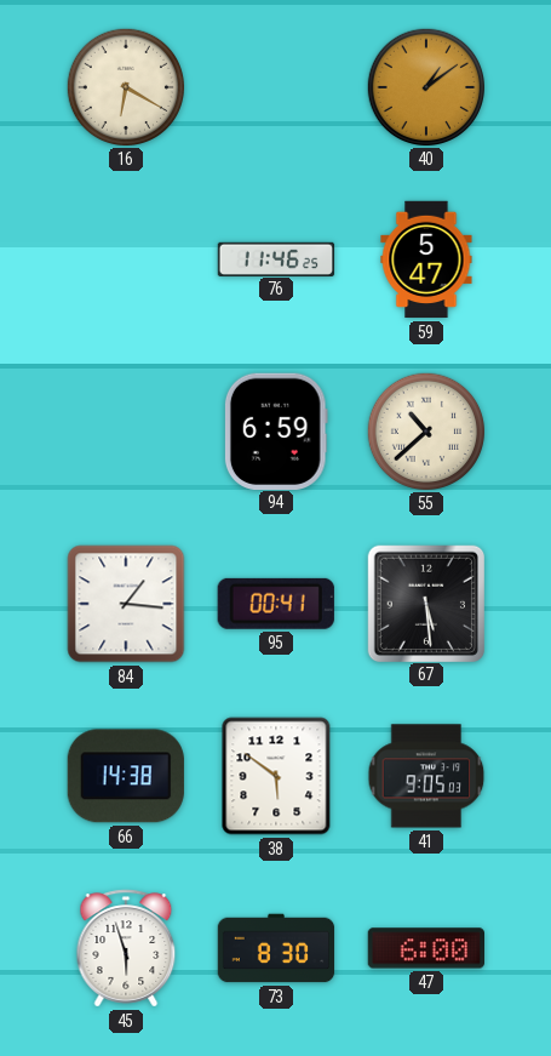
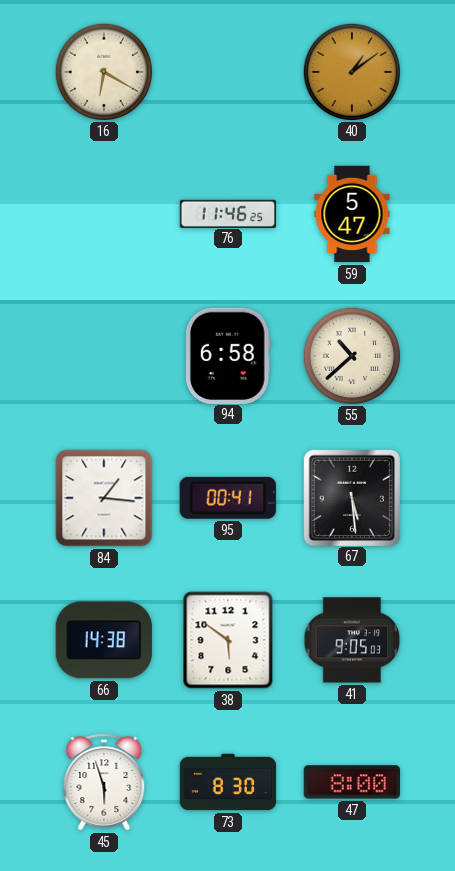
94: 6:59 -> 6:58 (228, 355)
47: 6:00 -> 8:00 (351, 782)
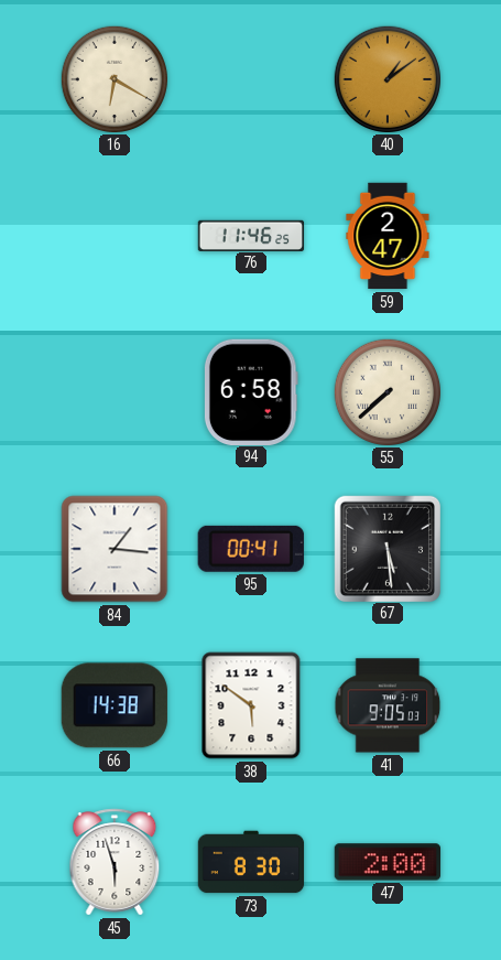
59: 5:47 -> 2:47 (388, 236)
55: 10:38 -> 7:38 (386, 391)
47: 8:00 -> 2:00 (386, 862)
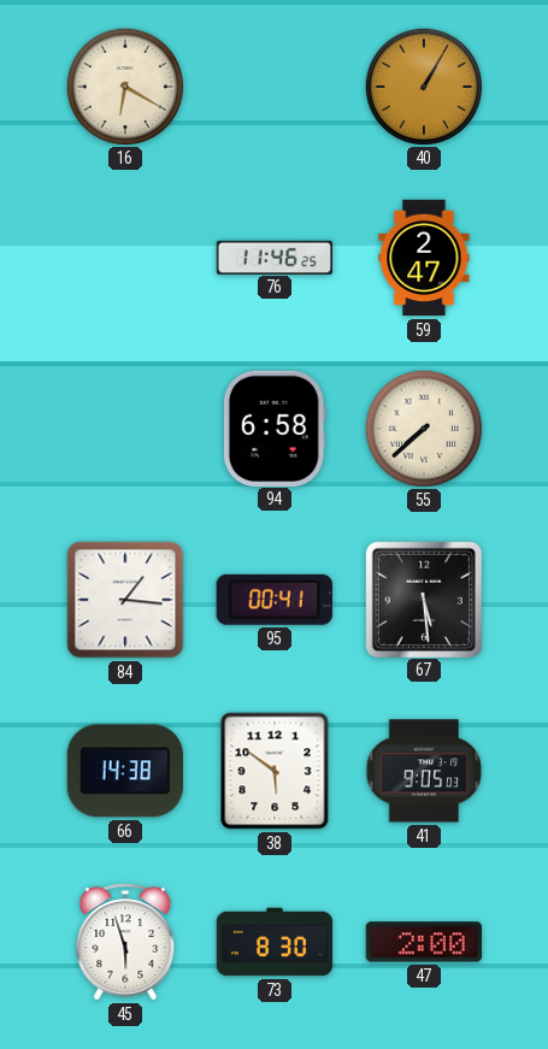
40: 1:09 -> 1:05 (423, 86)
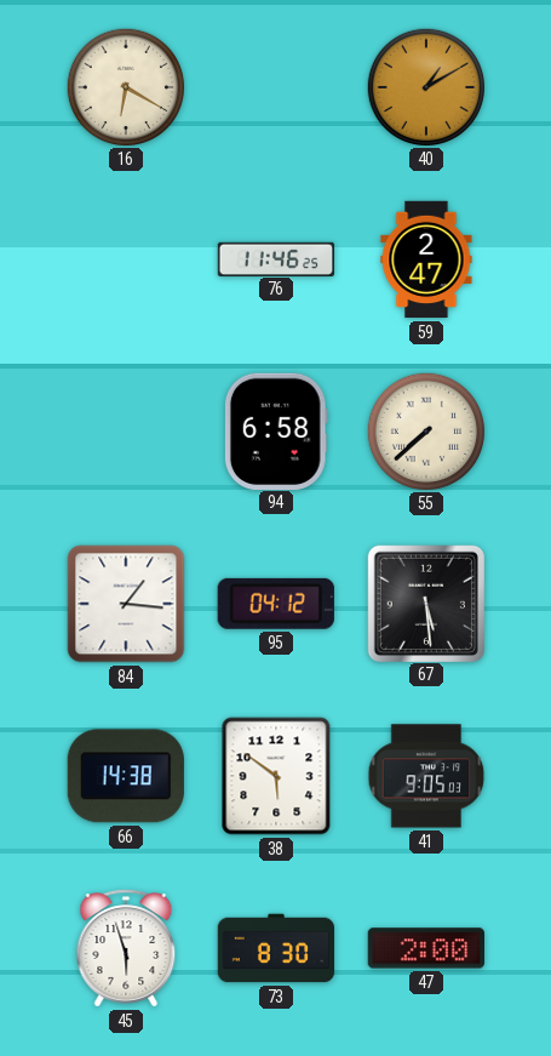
40: 1:05 -> 1:10 (425, 86)
95: 00:41 -> 04:12 (276, 604)
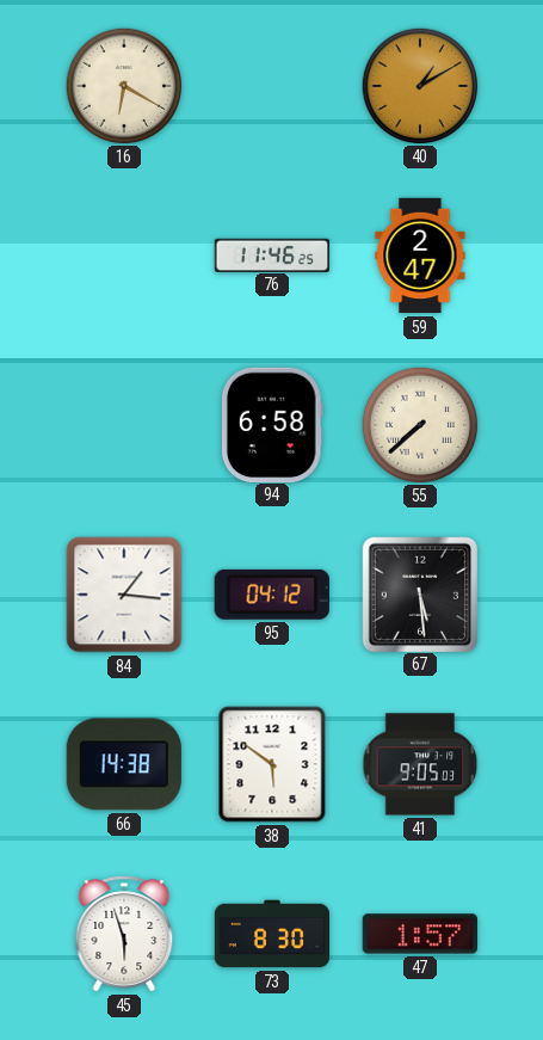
47: 2:00 -> 1:57 (419, 934)
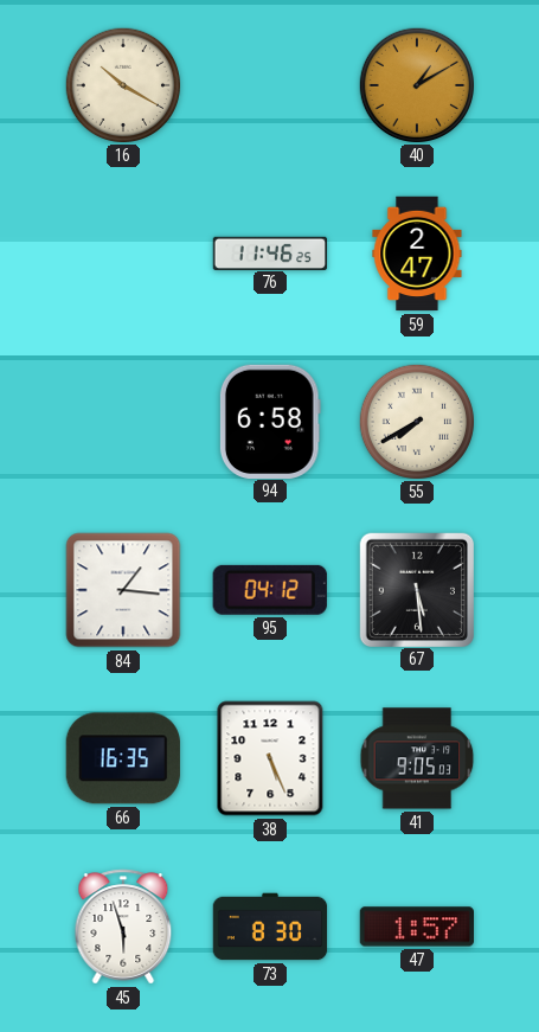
16: 6:20 -> 10:20 (122, 84)
55: 7:38 -> 7:40 (416, 421)
66: 14:38 -> 16:35 (123, 758)
38: 5:51 -> 5:26 (270, 758)
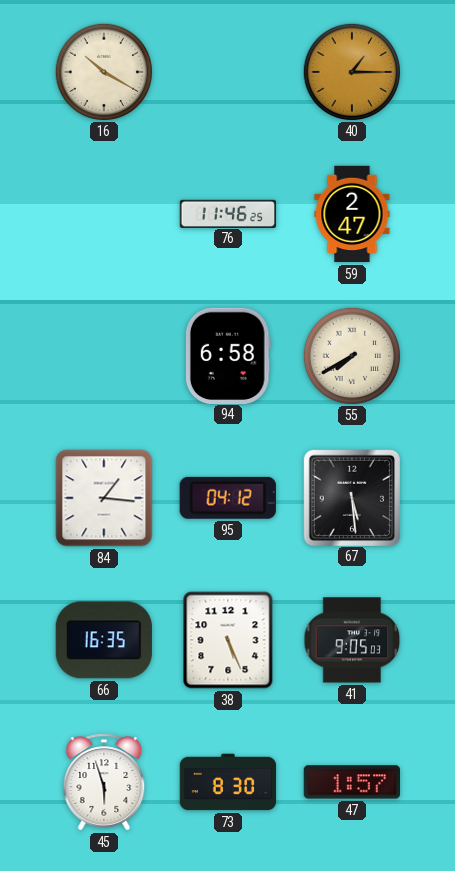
40: 1:10 -> 1:15 (351, 71)
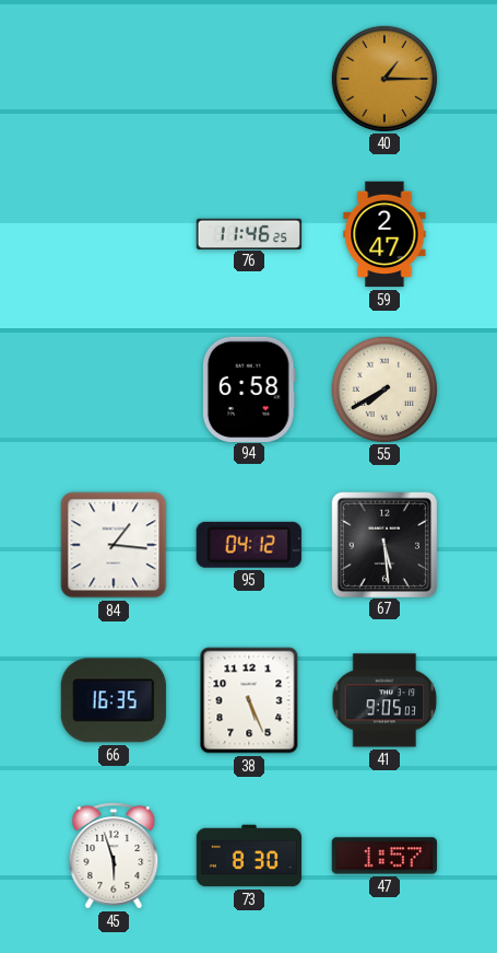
16: 10:20 -> none (103, 71)
